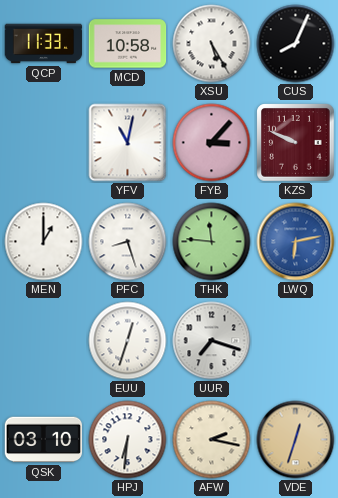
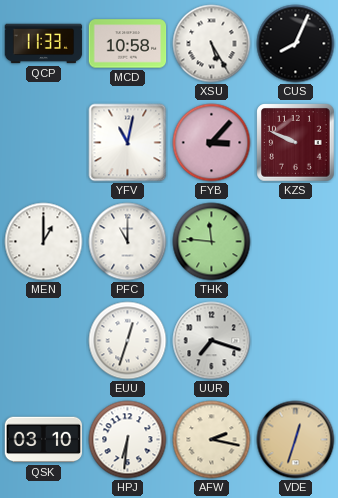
PFC: 8:27 -> 11:00 (128, 242)
LWQ: 6:13 -> none (296, 242)
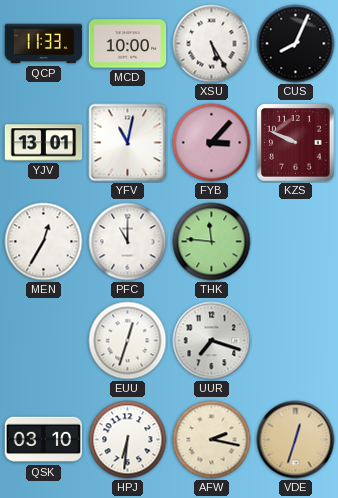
MCD: 10:58 -> 10:00 (128, 44)
YJV: none -> 13:01 (44, 143)
MEN: 1:00 -> 12:35 (44, 242)
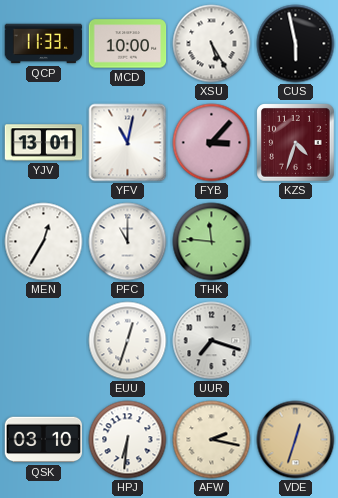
CUS: 8:04 -> 5:58 (296, 44)
KZS: 9:49 -> 4:33 (296, 143)
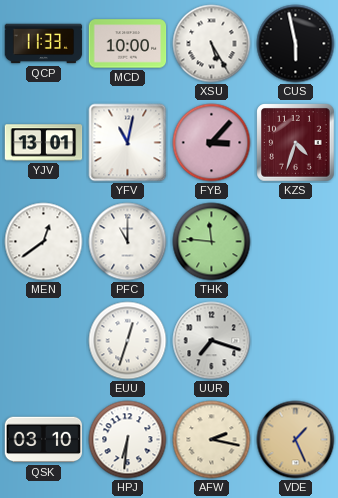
MEN: 12:35 -> 12:39 (44, 242)
VDE: 12:33 -> 1:26 (296, 440)
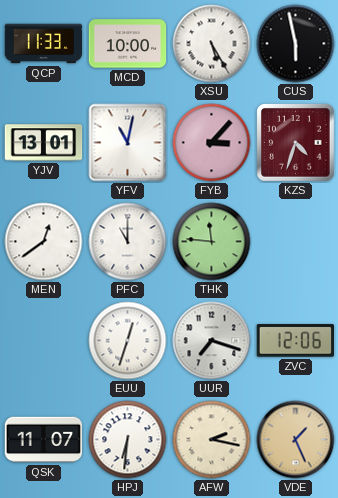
ZVC: none -> 12:06 (295, 341)
QSK: 03:10 -> 11:07 (44, 440)
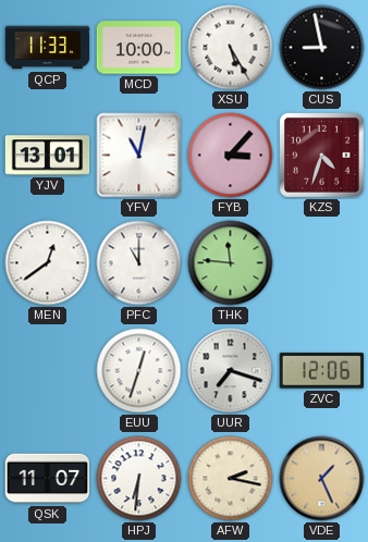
CUS: 5:58 -> 8:58 (322, 48)
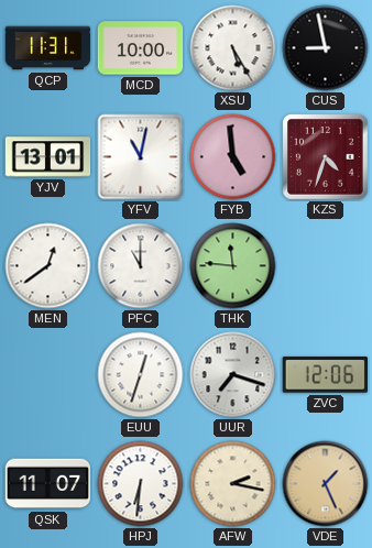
QCP: 11:33 -> 11:31 (48, 48)
FYB: 3:07 -> 4:59 (233, 157)
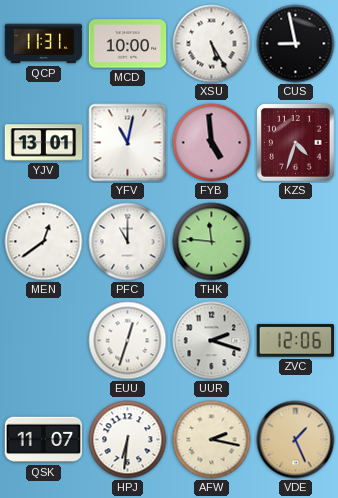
UUR: 7:18 -> 2:18 (212, 341)
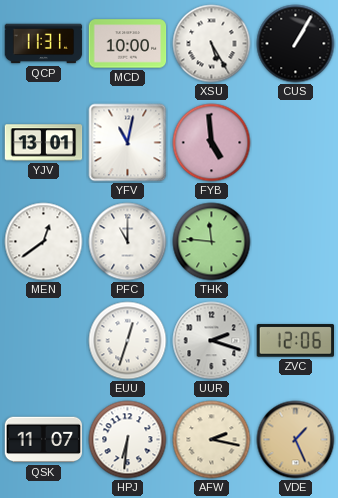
CUS: 8:58 -> 1:05 (296, 44)
KZS: 4:33 -> none (296, 143)
